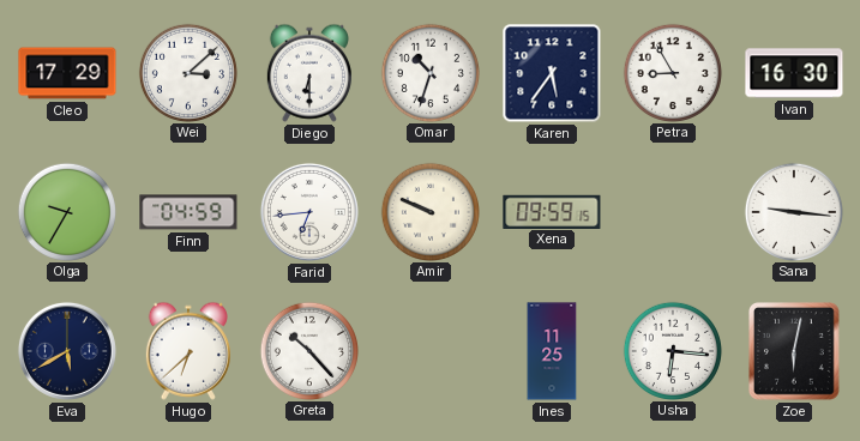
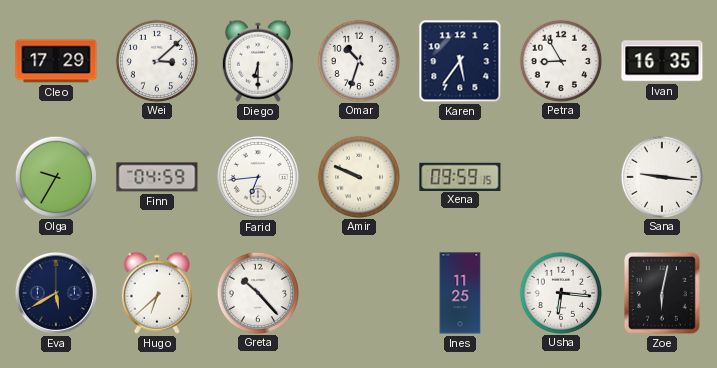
Ivan: 16:30 -> 16:35 (662, 61)
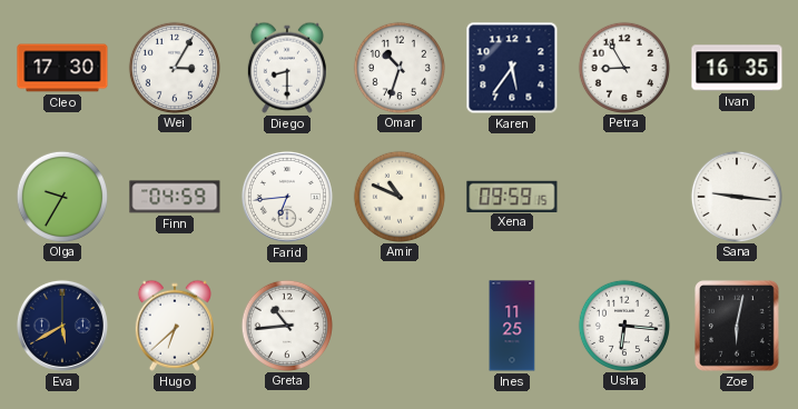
Cleo: 17:29 -> 17:30 (62, 68)
Wei: 3:08 -> 3:05 (174, 67)
Diego: 6:30 -> 8:30 (287, 68)
Amir: 9:49 -> 10:49 (398, 196)
Greta: 10:23 -> 10:44 (286, 325)
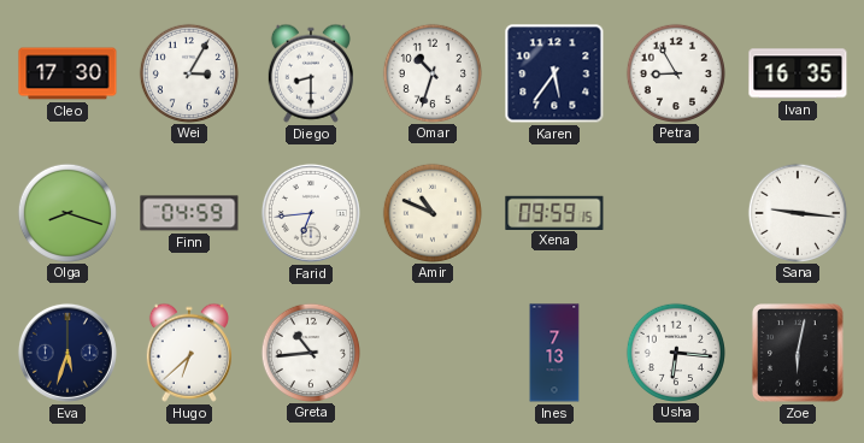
Olga: 9:35 -> 8:18 (66, 212)
Eva: 5:40 -> 5:33 (67, 353)
Ines: 11:25 -> 7:13 (554, 353)
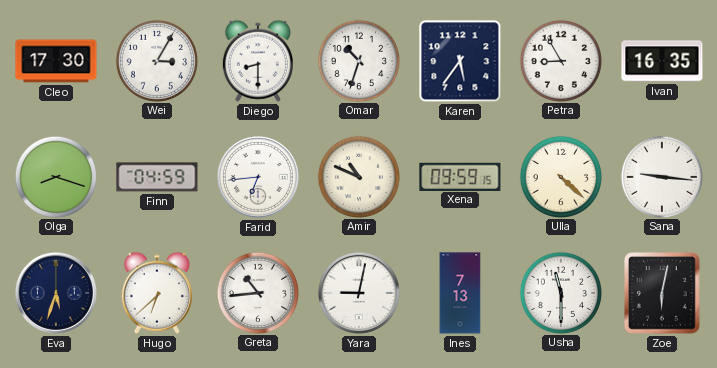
Ulla: none -> 4:22 (560, 176)
Yara: none -> 9:02 (359, 293)
Usha: 6:16 -> 11:30 (560, 292)
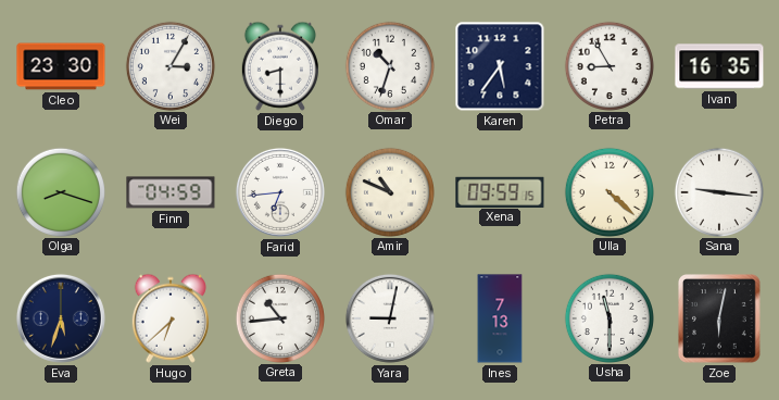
Cleo: 17:30 -> 23:30 (61, 66)
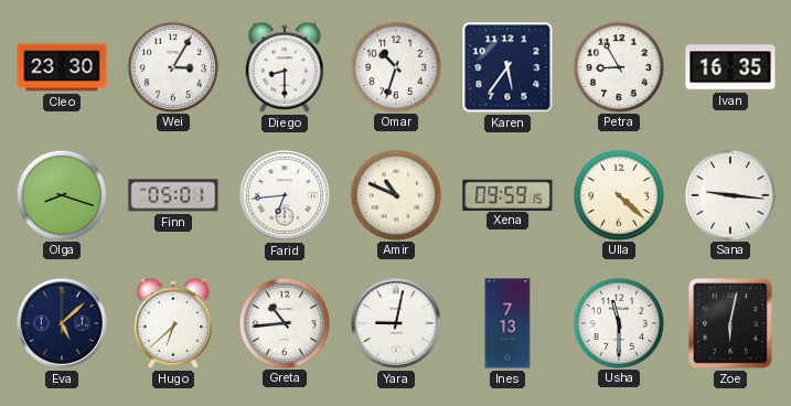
Finn: 04:59 -> 05:01 (173, 195)
Eva: 5:33 -> 5:08 (62, 323)
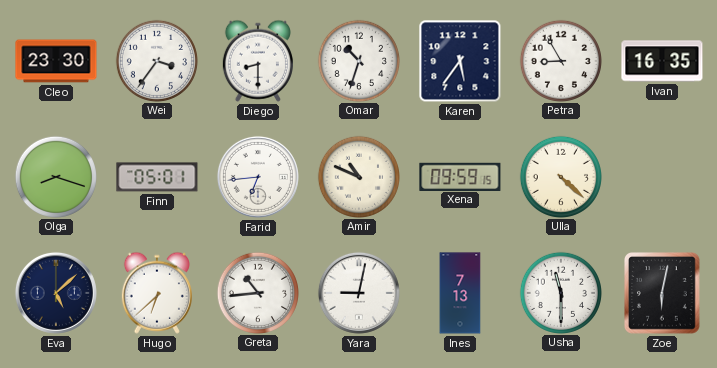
Wei: 3:05 -> 3:36 (156, 60)
Sana: 9:16 -> none (729, 194)
